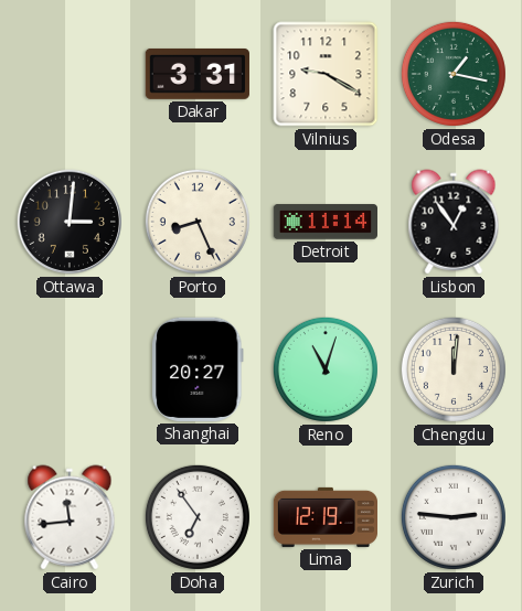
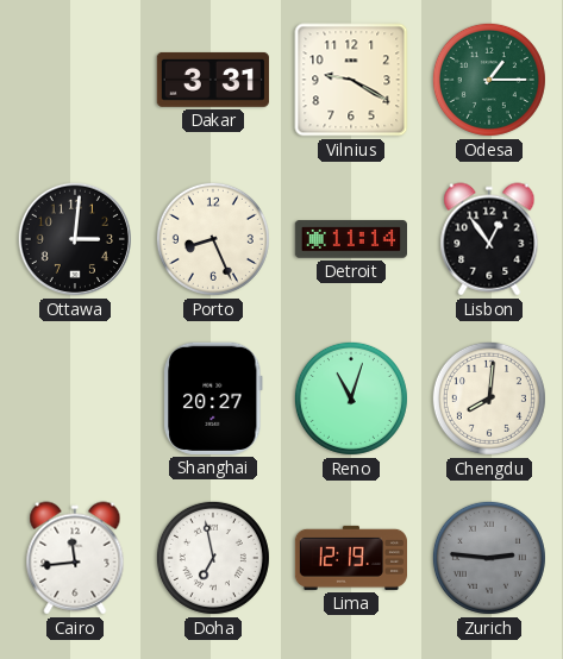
Odesa: 1:17 -> 1:15 (489, 80)
Chengdu: 12:01 -> 8:01 (489, 398)
Doha: 6:54 -> 6:58 (213, 558)
Zurich dial: white -> grey (489, 558)
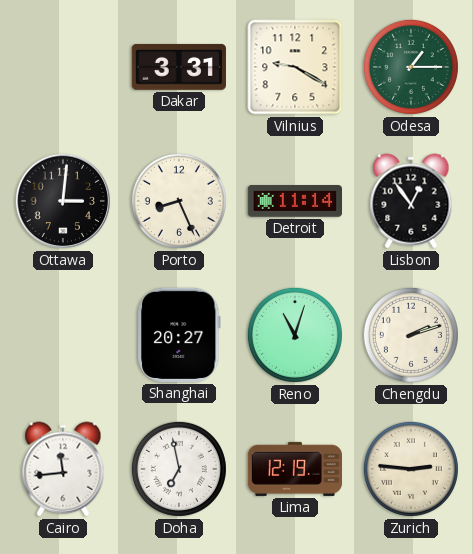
Chengdu: 8:01 -> 2:12 (411, 335)
Zurich dial: grey -> cream (411, 469)
